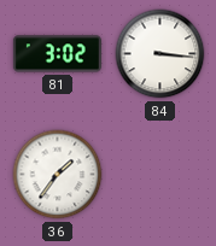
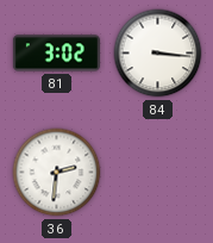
36: 1:36 -> 2:31 (57, 173)
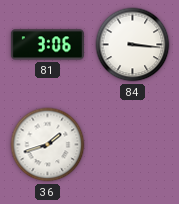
81: 3:02 -> 3:06 (47, 45)
36: 2:31 -> 1:42 (48, 145)
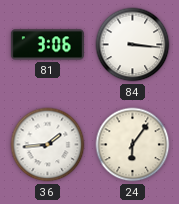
36: 1:42 -> 1:44 (48, 145)
24: none -> 6:06 (133, 145)
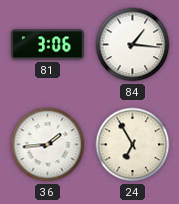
84: 3:16 -> 1:16 (133, 45)
24: 6:06 -> 6:55 (133, 145)
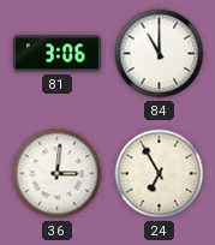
84: 1:16 -> 11:00 (160, 54)
36: 1:44 -> 3:01 (58, 174)
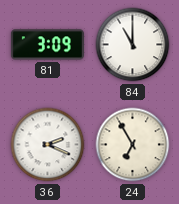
81: 3:06 -> 3:09 (47, 45)
36: 3:01 -> 2:19 (48, 145)
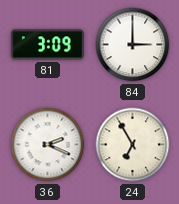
84: 11:00 -> 3:00 (133, 45)
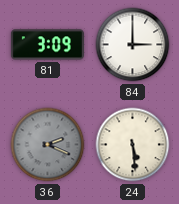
36 dial: white -> grey (48, 145)
24: 6:55 -> 5:29 (133, 145)
